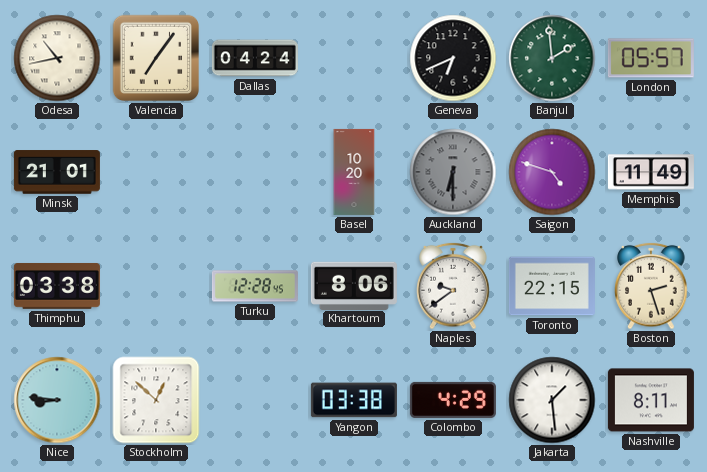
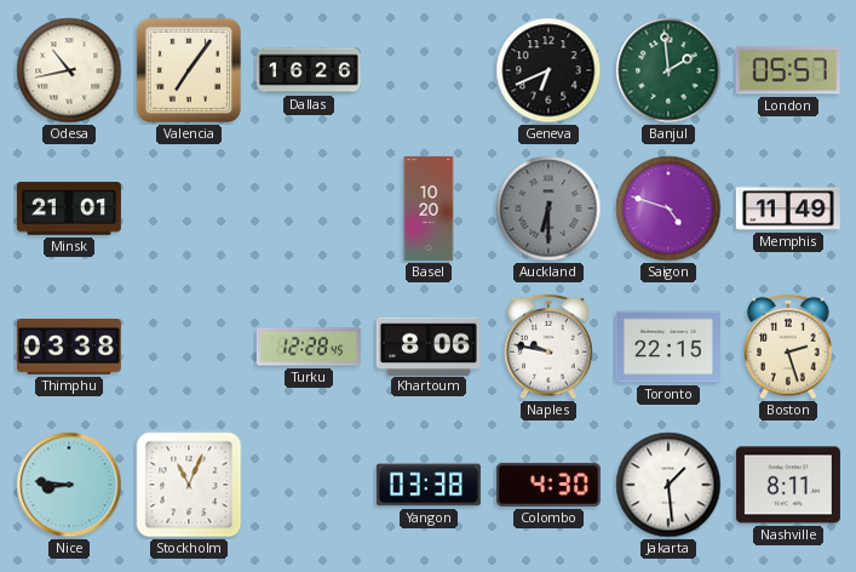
Dallas: 04:24 -> 16:26 (309, 70)
Naples: 9:39 -> 9:47 (548, 347)
Stockholm: 12:52 -> 11:04 (189, 485)
Colombo: 4:29 -> 4:30 (548, 485)
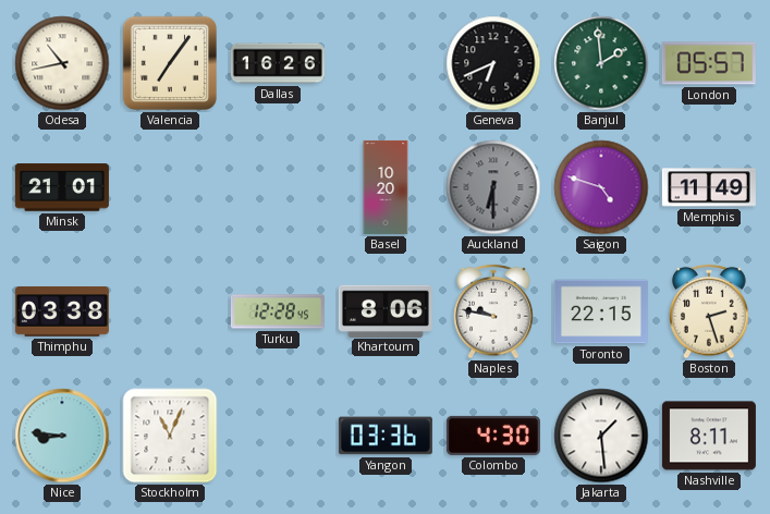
Yangon: 03:38 -> 03:36 (386, 436)
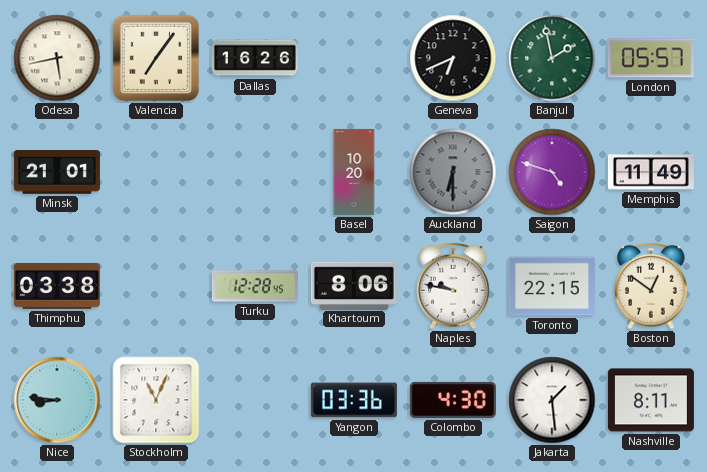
Odesa: 10:43 -> 5:43 (57, 58)
Banjul: 1:59 -> 1:58 (552, 58)
Boston: 2:27 -> 12:51 (651, 286)
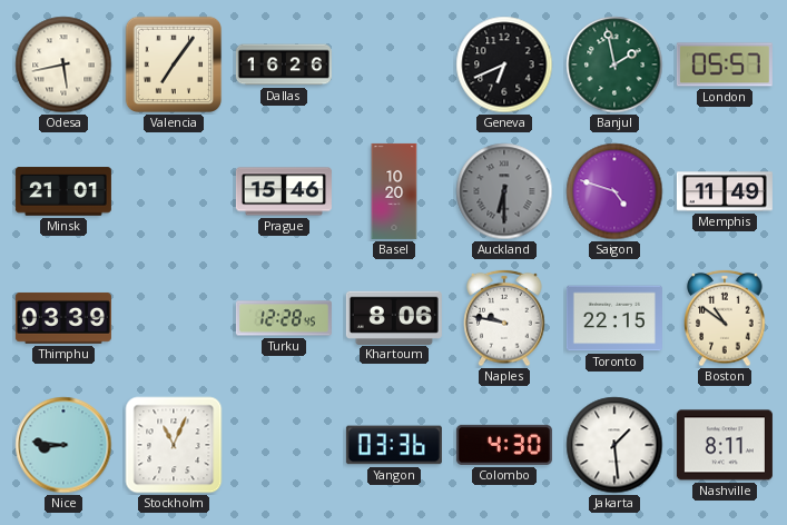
Prague: none -> 15:46 (284, 191)
Thimphu: 03:38 -> 03:39 (63, 318)
Boston: 12:51 -> 10:51 (725, 318)
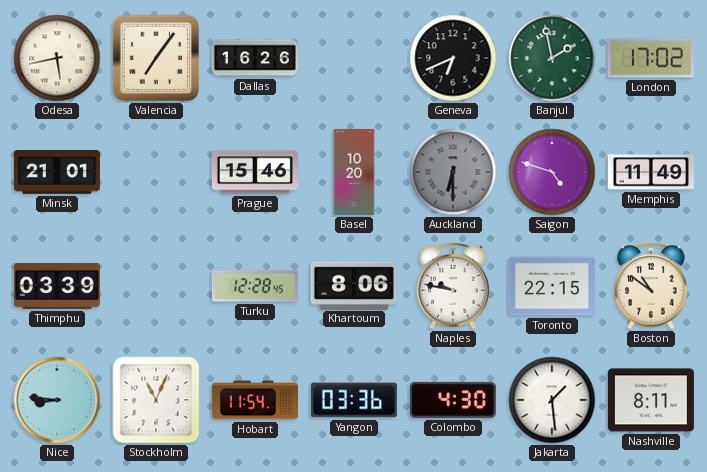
London: 05:57 -> 17:02 (651, 58)
Hobart: none -> 11:54 (255, 400)
